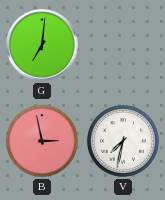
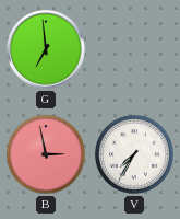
G: 7:01 -> 6:59 (46, 49)
V: 7:32 -> 7:35 (134, 154)
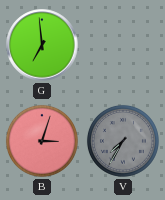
B: 2:58 -> 3:03 (42, 141)
V dial: white -> grey (123, 141)
